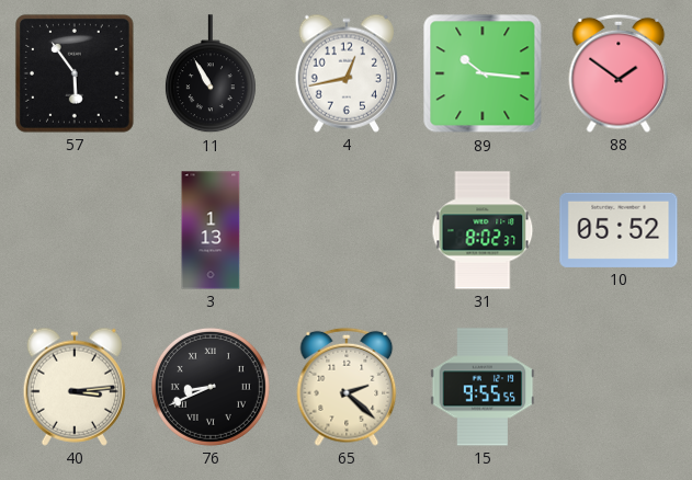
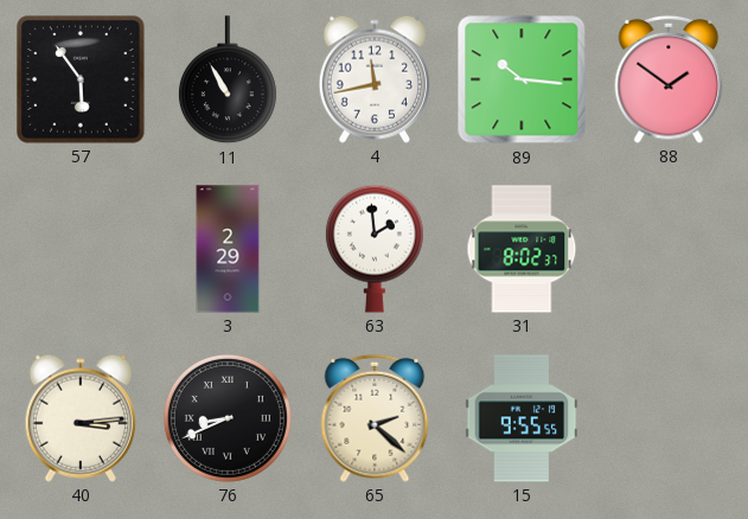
4: 12:43 -> 11:43 (373, 79)
3: 1:13 -> 2:29 (228, 249)
63: none -> 1:59 (375, 249)
10: 05:52 -> none (619, 230)
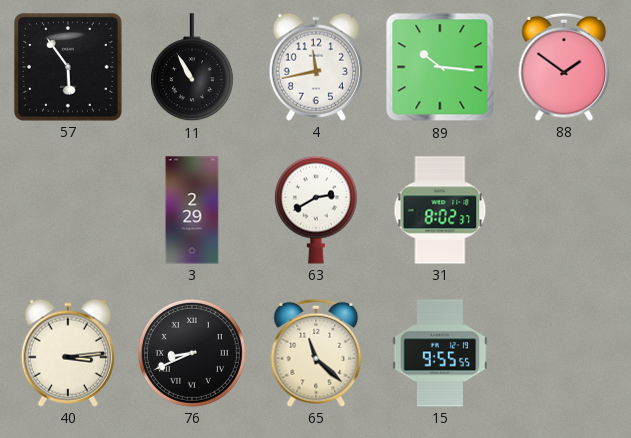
63: 1:59 -> 2:40 (316, 210)
65: 2:22 -> 11:22 (316, 353)
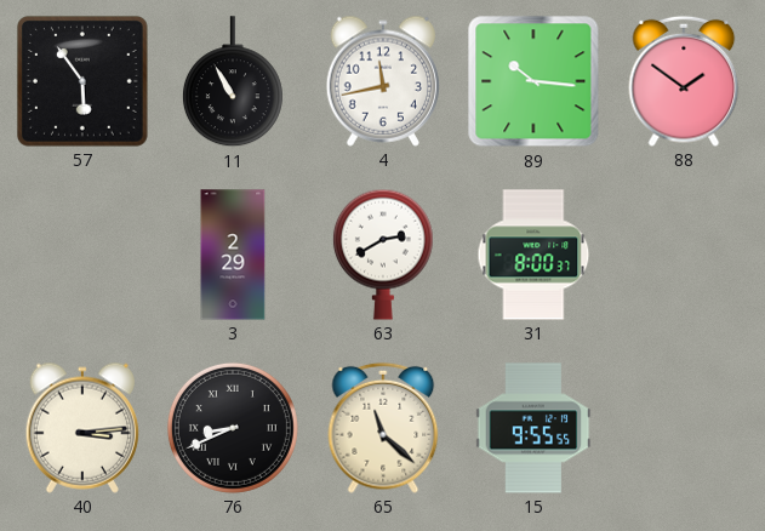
31: 8:02 -> 8:00 (533, 255)
